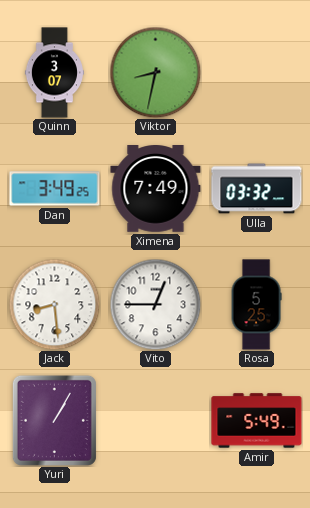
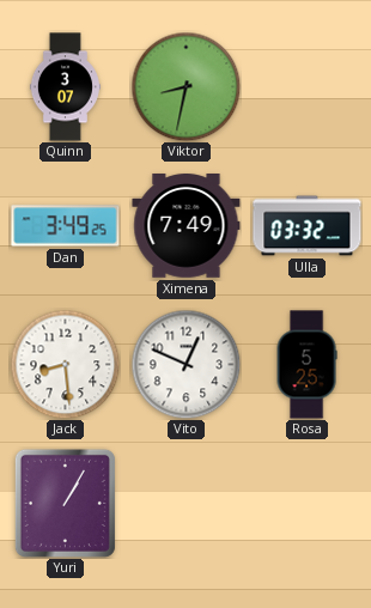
Vito: 12:45 -> 12:49 (185, 364)
Amir: 5:49 -> none (257, 421)
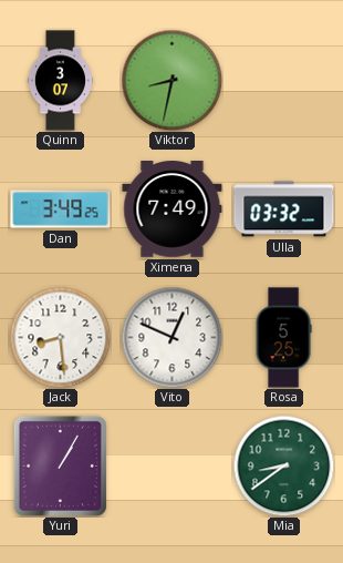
Mia: none -> 8:39 (283, 465)
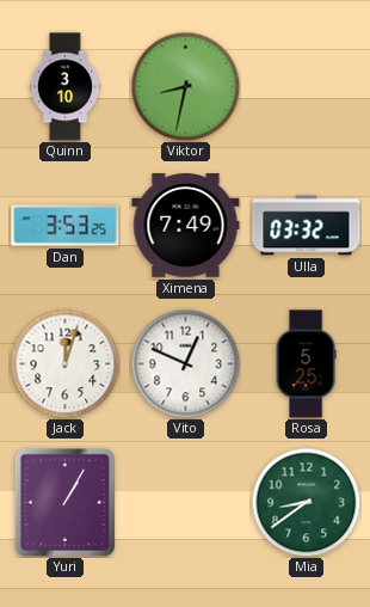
Quinn: 3:07 -> 3:10 (64, 87)
Dan: 3:49 -> 3:53 (66, 226)
Jack: 8:29 -> 12:03 (64, 363)
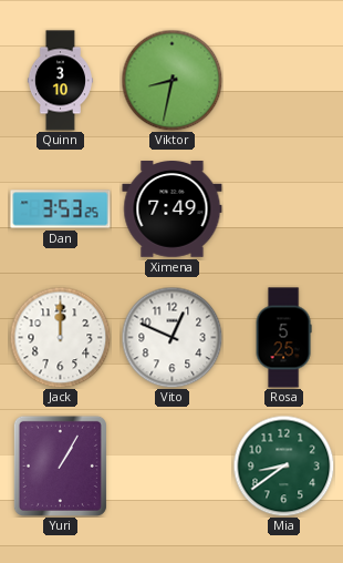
Ulla: 03:32 -> none (307, 226)
Jack: 12:03 -> 12:00 (60, 337)
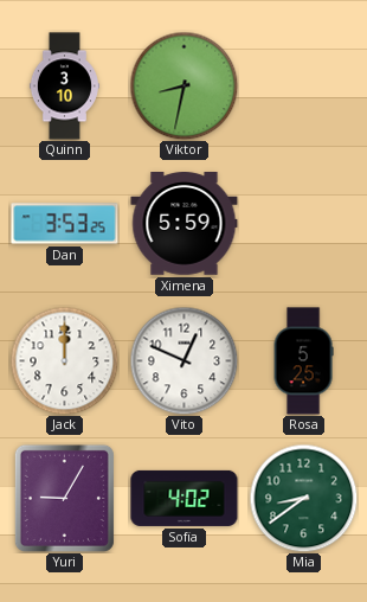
Ximena: 7:49 -> 5:59 (185, 224)
Yuri: 1:05 -> 9:05 (64, 498)
Sofia: none -> 4:02 (185, 498)
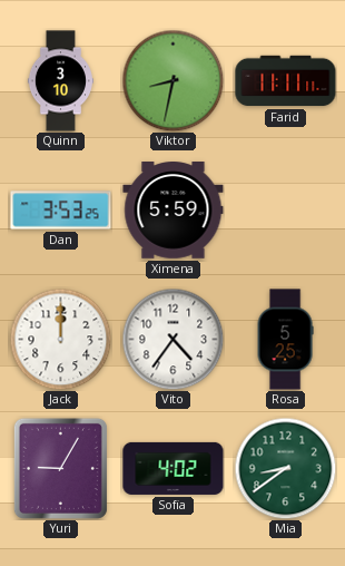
Farid: none -> 11:11 (286, 81)
Vito: 12:49 -> 4:36 (172, 339)
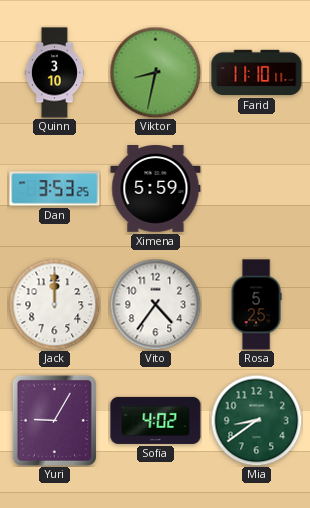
Farid: 11:11 -> 11:10 (257, 73)
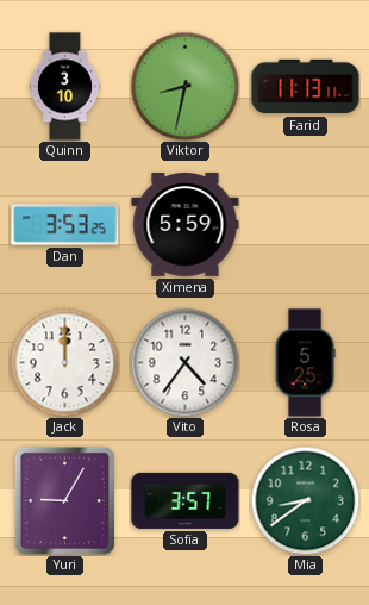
Farid: 11:10 -> 11:13 (306, 87)
Sofia: 4:02 -> 3:57 (186, 500)
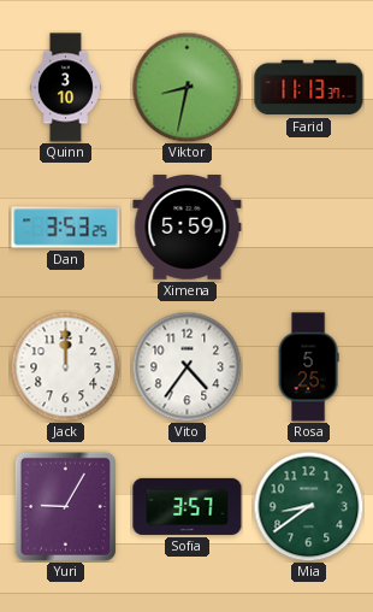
Farid: 11:13:11 -> 11:13:37 (309, 88)
